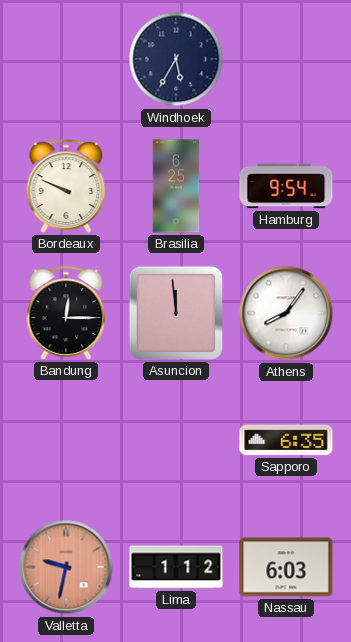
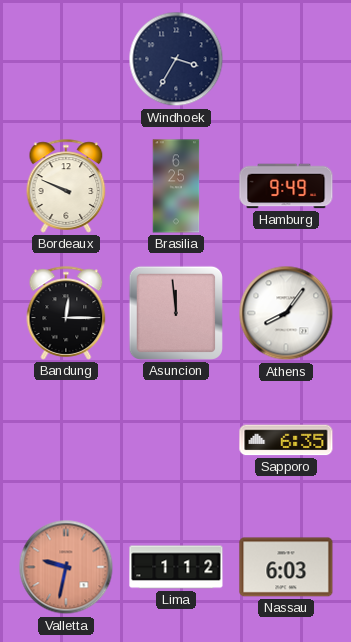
Windhoek: 5:35 -> 3:35 (176, 59)
Hamburg: 9:54 -> 9:49 (286, 186)
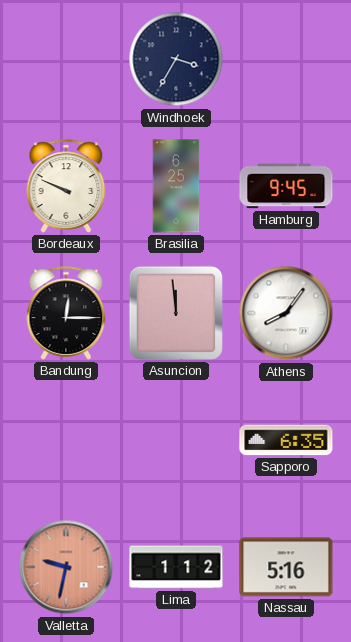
Hamburg: 9:49 -> 9:45 (286, 186)
Nassau: 6:03 -> 5:16 (286, 567)
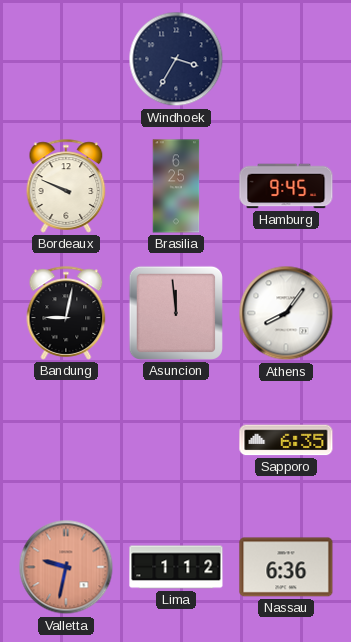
Bandung: 12:15 -> 9:02 (66, 313)
Nassau: 5:16 -> 6:36 (286, 567)
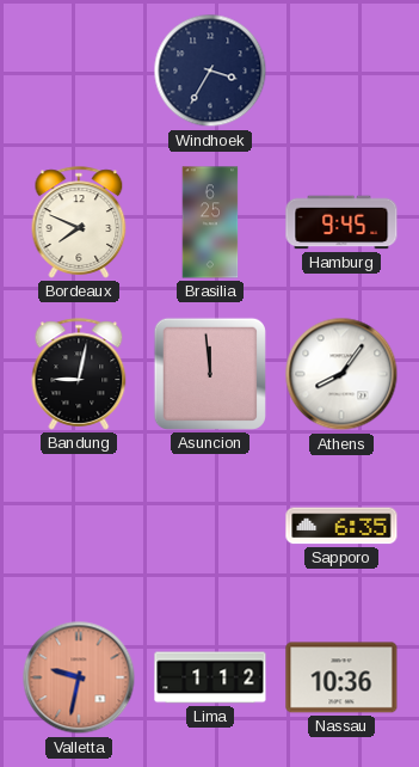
Bordeaux: 9:49 -> 7:49 (79, 222)
Nassau: 6:36 -> 10:36 (341, 677)
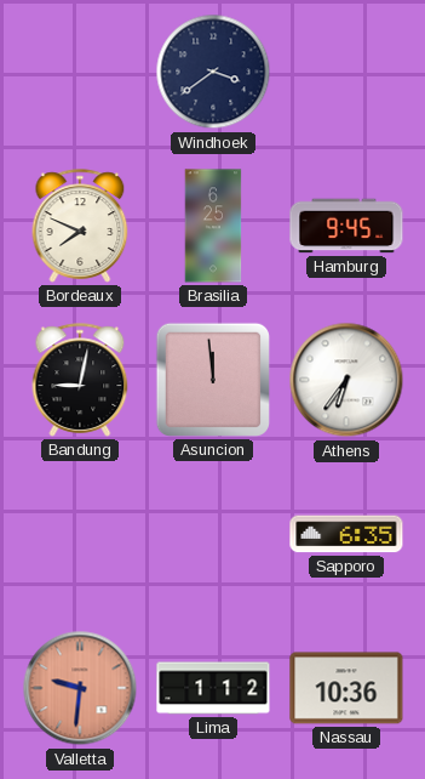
Windhoek: 3:35 -> 3:39 (213, 72)
Athens: 8:06 -> 6:36 (346, 380)
Valletta: 9:32 -> 9:31 (80, 688)
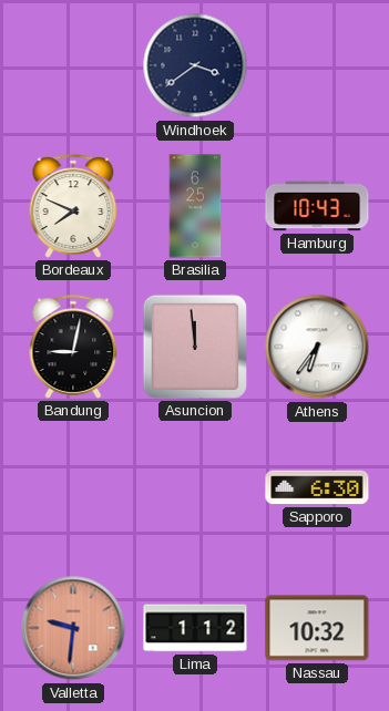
Hamburg: 9:45 -> 10:43 (317, 206)
Sapporo: 6:35 -> 6:30 (317, 487)
Nassau: 10:36 -> 10:32 (317, 628)
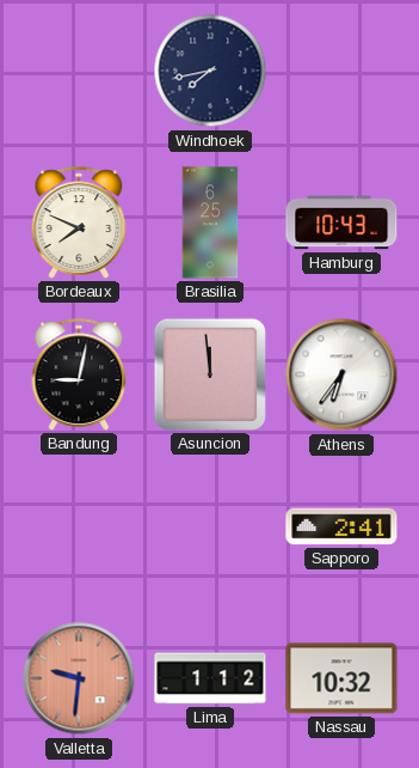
Windhoek: 3:39 -> 7:43 (210, 71)
Sapporo: 6:30 -> 2:41 (341, 526)
